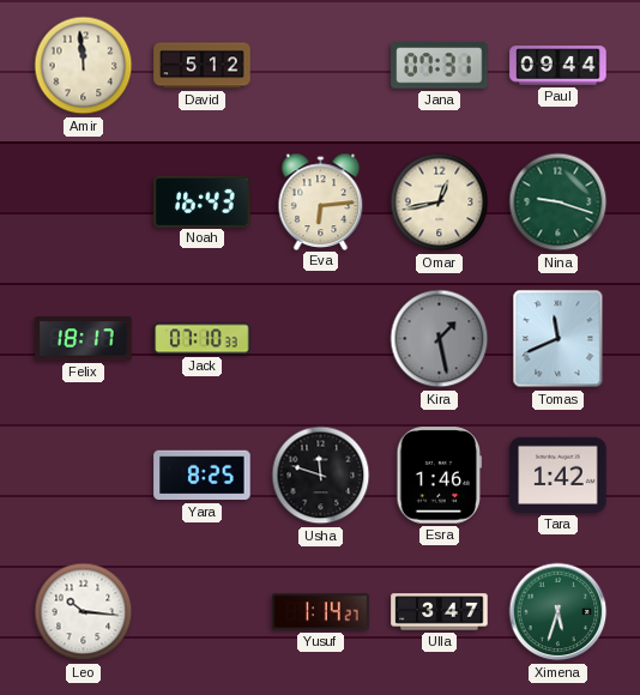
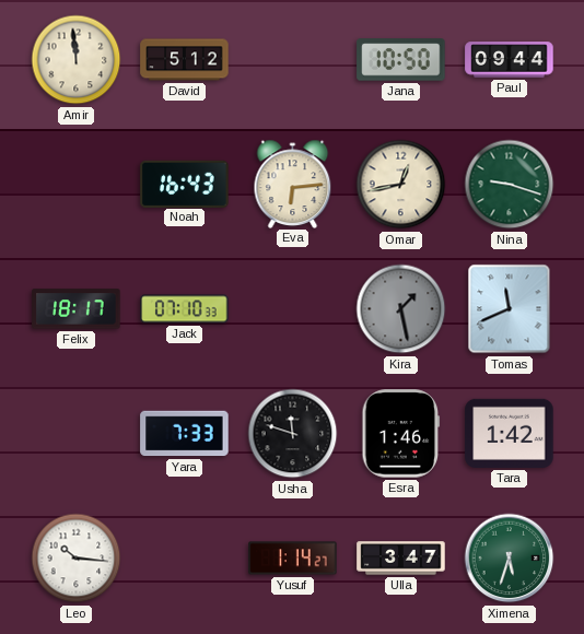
Jana: 07:31 -> 10:50 (401, 60)
Yara: 8:25 -> 7:33 (185, 434)
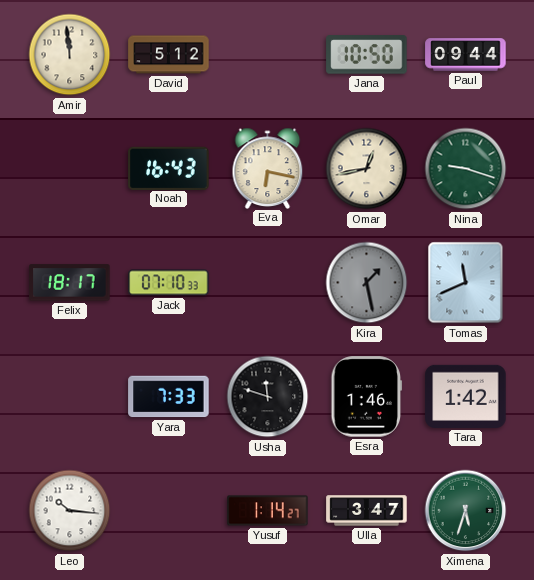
Eva: 6:14 -> 6:17 (268, 168)
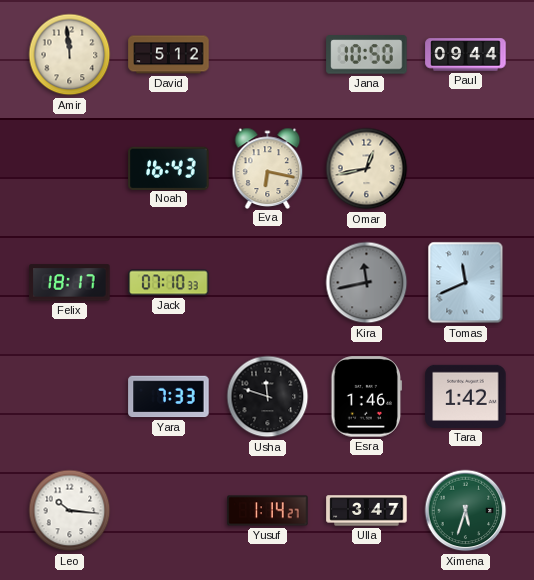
Nina: 9:18 -> none (466, 169)
Kira: 1:28 -> 11:43 (367, 283)
